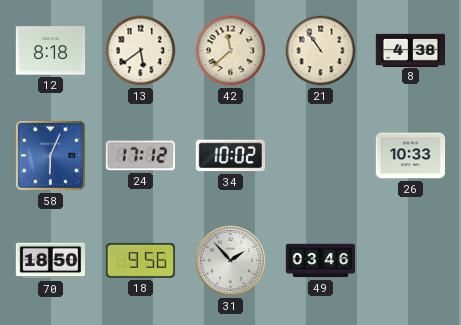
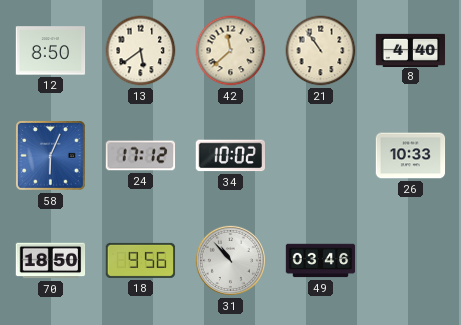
12: 8:18 -> 8:50 (51, 51)
8: 4:38 -> 4:40 (411, 50)
31: 1:53 -> 10:53 (230, 260)
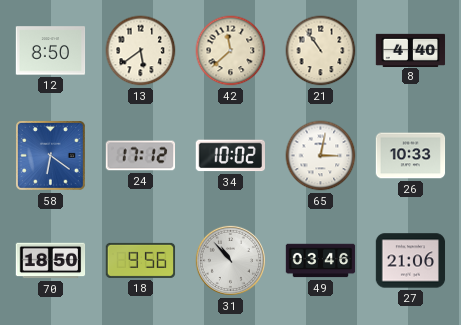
58: 6:04 -> 6:21 (51, 156)
65: none -> 3:02 (321, 156)
27: none -> 21:06 (411, 261)
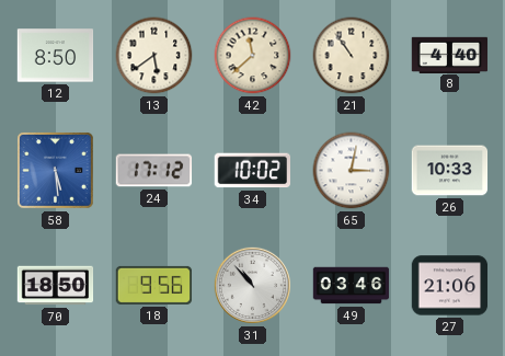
58: 6:21 -> 5:29 (56, 171)
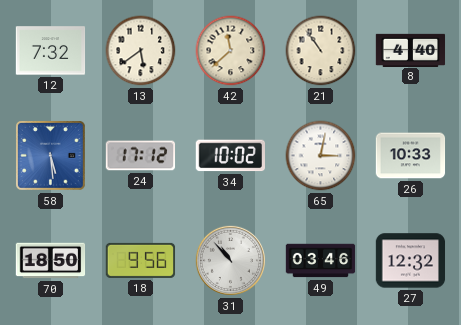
12: 8:50 -> 7:32 (51, 51)
27: 21:06 -> 12:32 (411, 261)
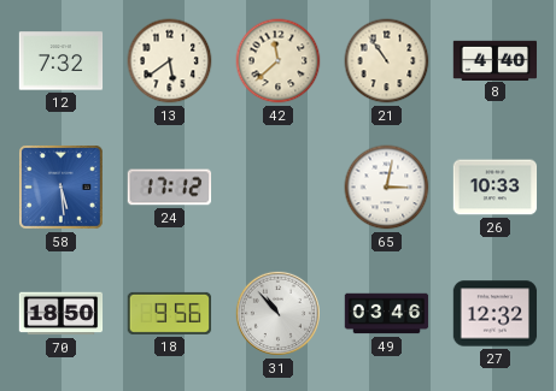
34: 10:02 -> none (230, 156)
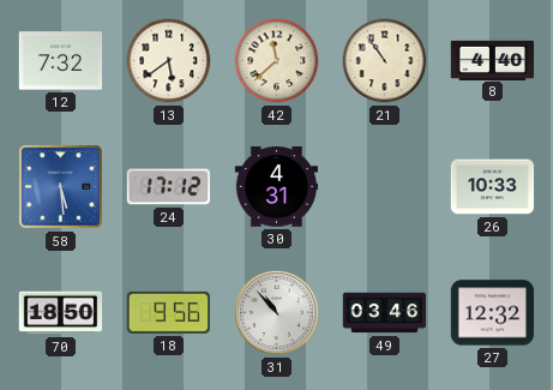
30: none -> 4:31 (277, 187)
65: 3:02 -> none (387, 188)
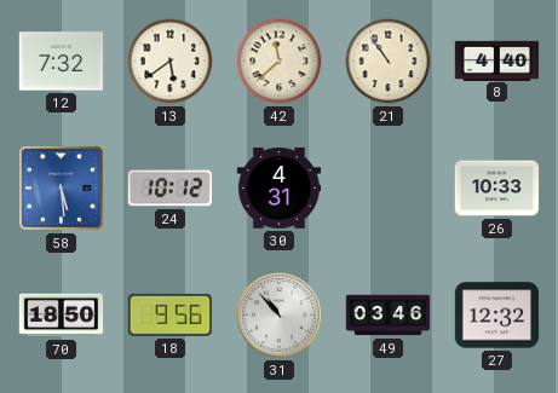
24: 17:12 -> 10:12 (171, 189)
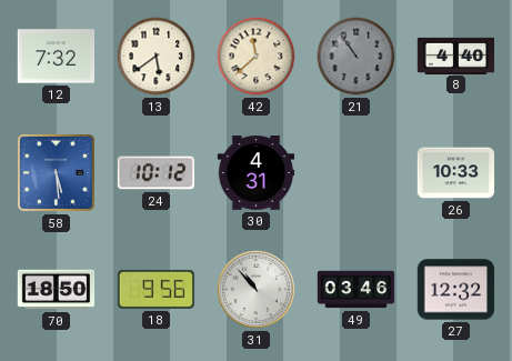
21 dial: cream -> grey (357, 57)
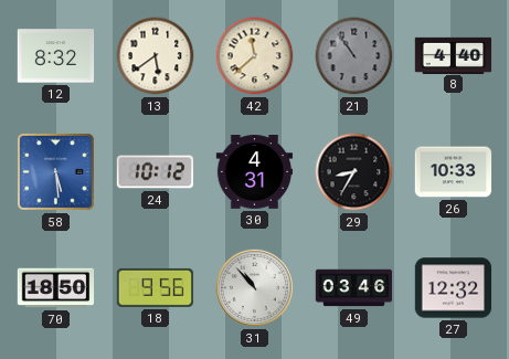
12: 7:32 -> 8:32 (56, 56)
29: none -> 8:35 (354, 172)
